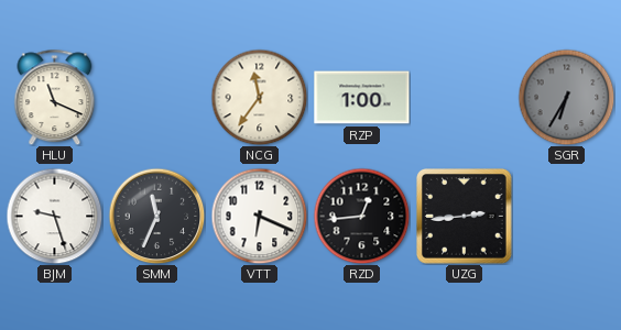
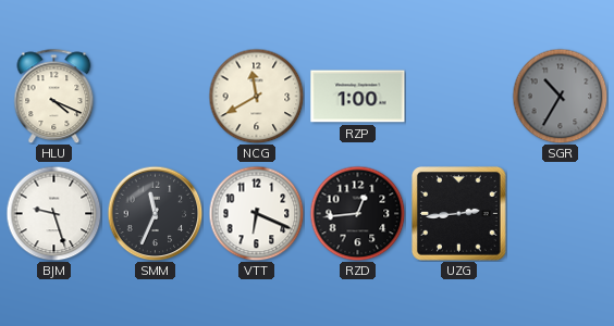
HLU: 11:19 -> 4:19 (54, 96)
NCG: 11:36 -> 11:40 (256, 96)
SGR: 6:35 -> 10:35 (560, 96)
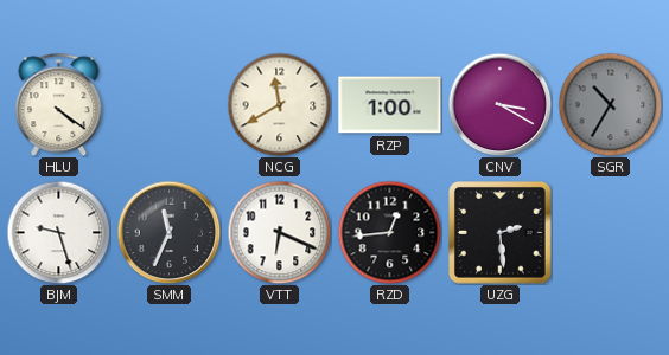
HLU: 4:19 -> 4:21 (59, 104)
CNV: none -> 3:20 (499, 104)
UZG: 2:44 -> 2:29 (501, 233)
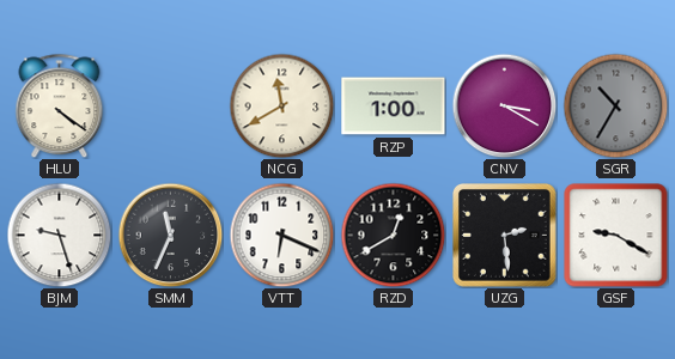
RZD: 12:44 -> 12:40 (393, 235)
GSF: none -> 9:20 (616, 236)
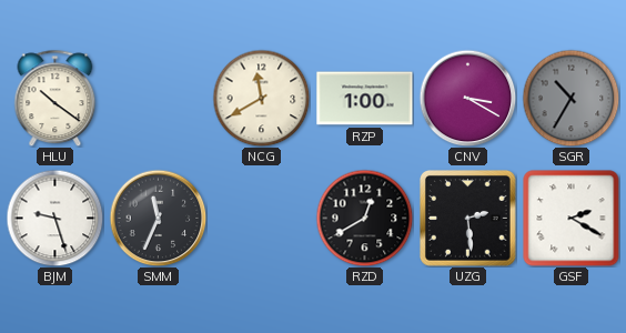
HLU: 4:21 -> 10:21 (55, 98)
VTT: 6:19 -> none (281, 235)
GSF: 9:20 -> 2:20 (572, 219)
